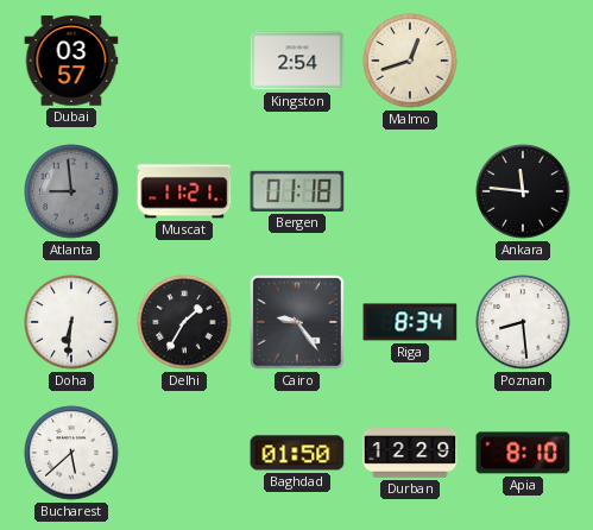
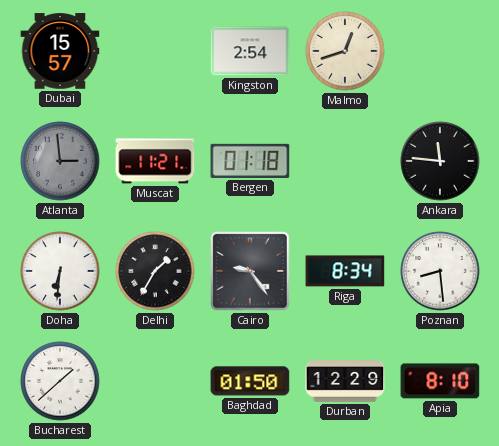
Dubai: 03:57 -> 15:57 (60, 51)
Atlanta: 8:59 -> 2:59 (60, 161)
Bucharest: 5:38 -> 1:38 (60, 381)
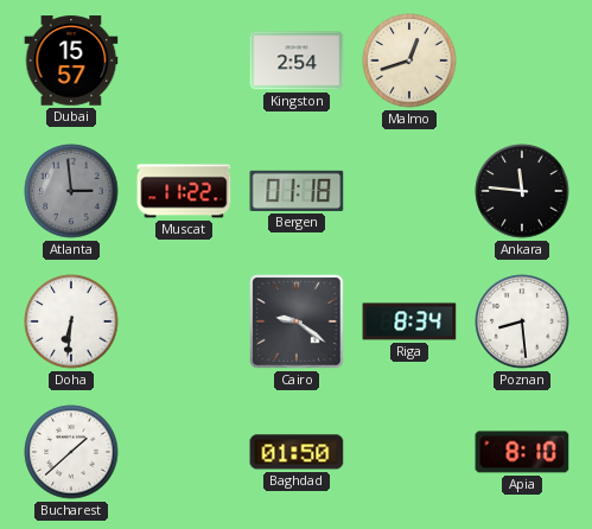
Muscat: 11:21 -> 11:22 (184, 191)
Delhi: 1:35 -> none (155, 271)
Cairo: 9:24 -> 9:21 (297, 321)
Durban: 12:29 -> none (345, 382)
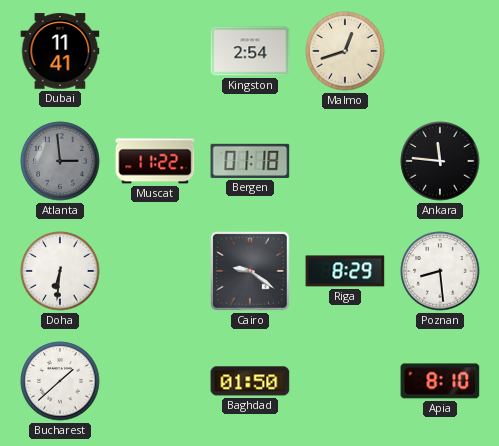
Dubai: 15:57 -> 11:41 (60, 51)
Riga: 8:34 -> 8:29 (345, 271)
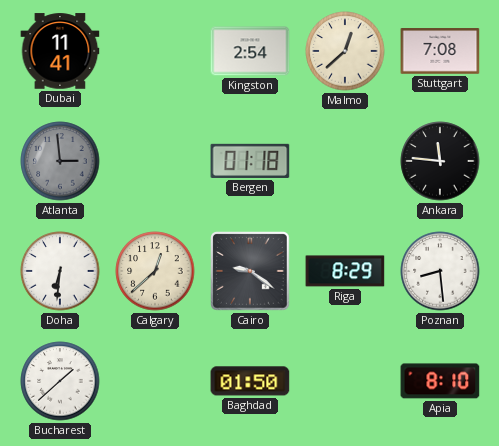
Malmo: 12:42 -> 12:38 (345, 51)
Stuttgart: none -> 7:08 (440, 51)
Muscat: 11:22 -> none (155, 161)
Calgary: none -> 12:38 (155, 271)
